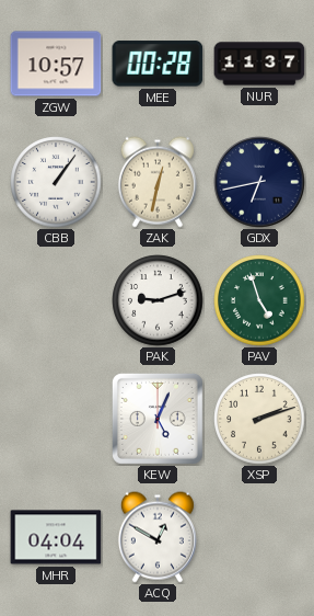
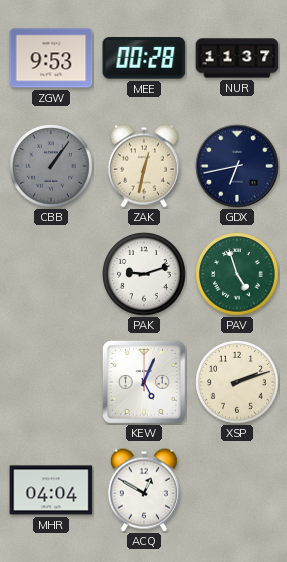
ZGW: 10:57 -> 9:53 (51, 58)
CBB dial: white -> grey (51, 166)
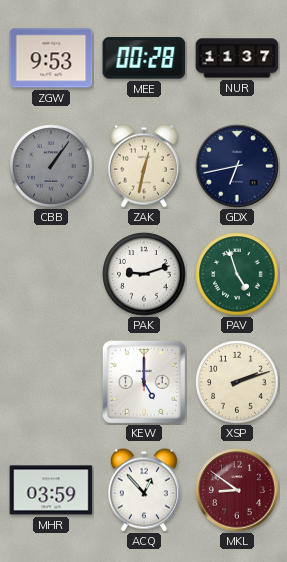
KEW: 5:04 -> 5:00 (144, 382)
MHR: 04:04 -> 03:59 (51, 490)
ACQ: 12:50 -> 12:53 (144, 490)
MKL: none -> 8:51 (237, 490)
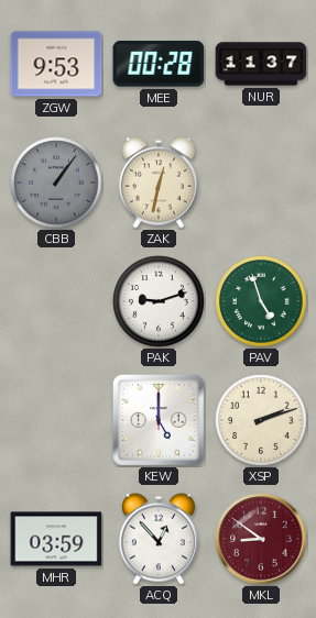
GDX: 6:43 -> none (237, 166)
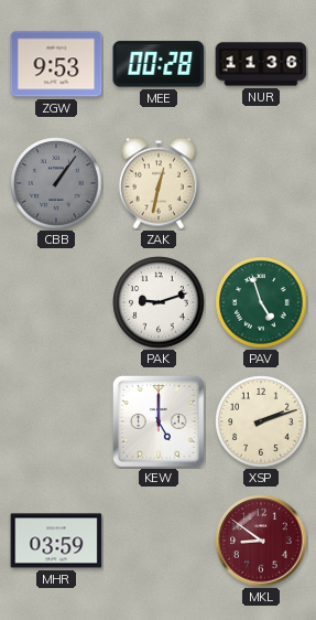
NUR: 11:37 -> 11:36 (261, 64)
ACQ: 12:53 -> none (159, 539)
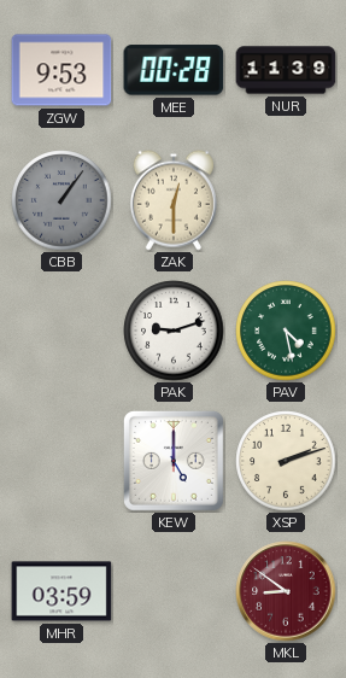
NUR: 11:36 -> 11:39 (286, 70)
ZAK: 12:32 -> 12:30 (174, 200)
PAV: 4:57 -> 4:28 (286, 331)
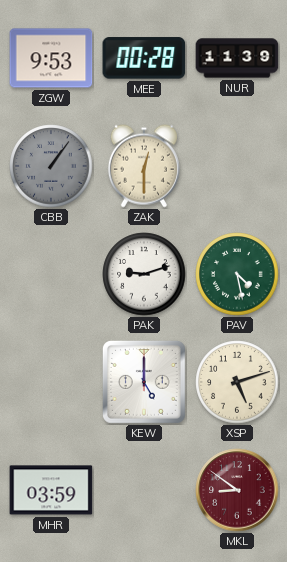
XSP: 2:12 -> 5:12 (237, 382)
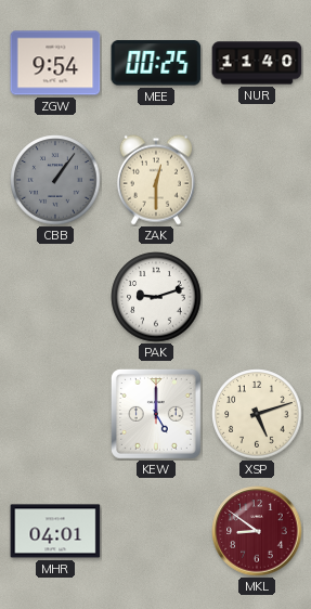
ZGW: 9:53 -> 9:54 (55, 63)
MEE: 00:28 -> 00:25 (156, 63)
NUR: 11:39 -> 11:40 (257, 63)
PAV: 4:28 -> none (237, 274)
MHR: 03:59 -> 04:01 (55, 531)
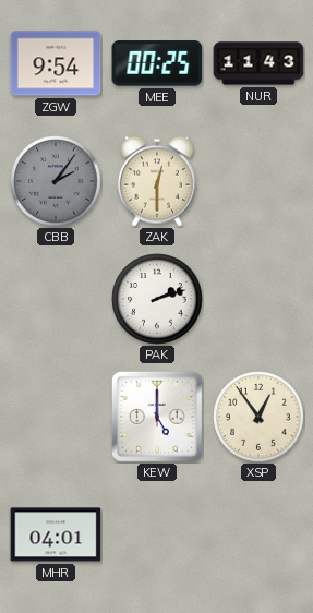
NUR: 11:40 -> 11:43 (258, 63)
CBB: 1:06 -> 2:06 (56, 181)
PAK: 9:12 -> 2:12 (157, 299)
XSP: 5:12 -> 12:54 (258, 417)
MKL: 8:51 -> none (257, 531)
